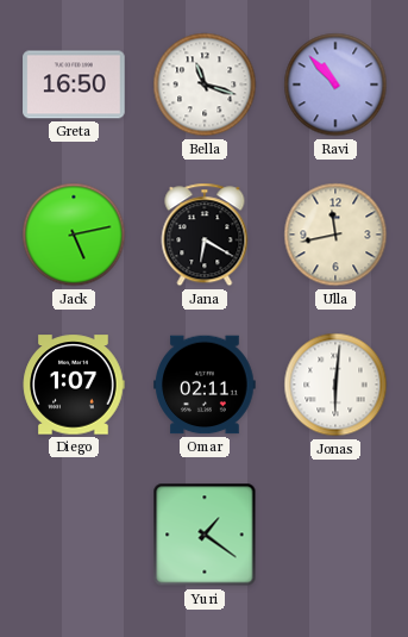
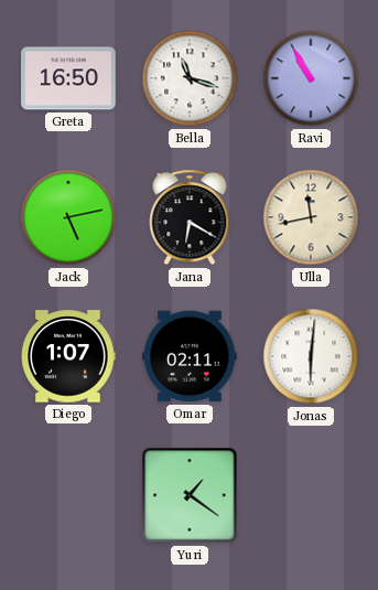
Ravi: 10:53 -> 10:55 (311, 78)
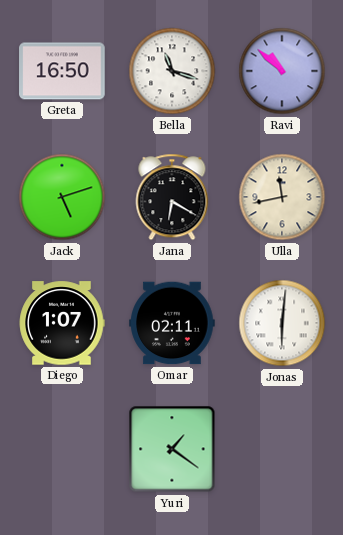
Ravi: 10:55 -> 10:52 (282, 71)
Jack: 5:13 -> 5:12 (62, 197)
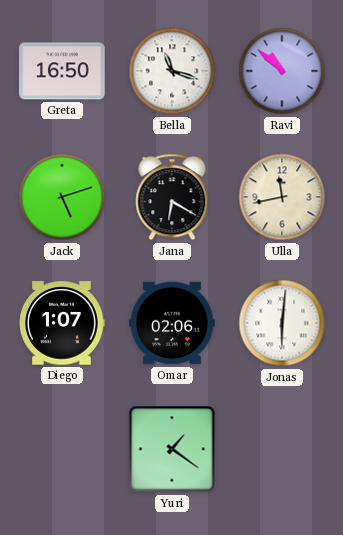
Omar: 02:11 -> 02:06 (172, 323)
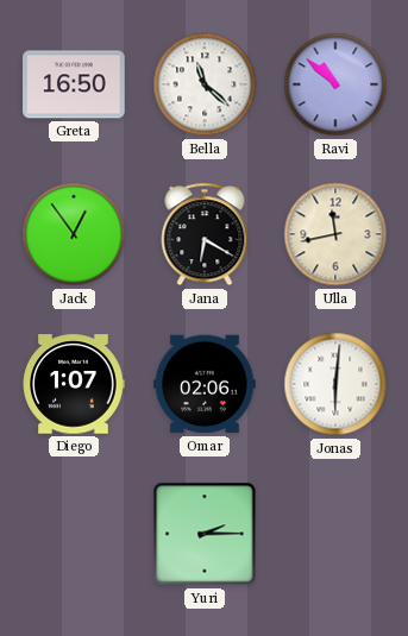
Bella: 11:18 -> 11:22 (205, 84)
Jack: 5:12 -> 12:54 (74, 234)
Yuri: 1:21 -> 2:15 (205, 534)
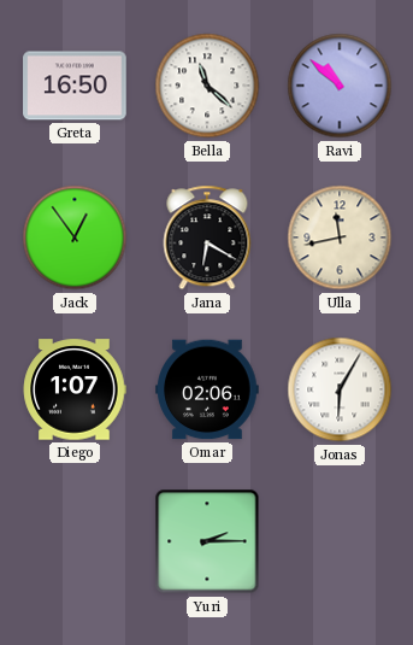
Jonas: 6:01 -> 6:05 (340, 389)
